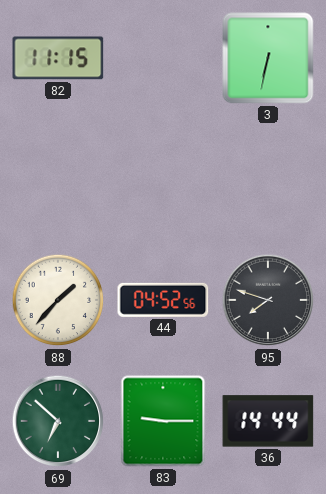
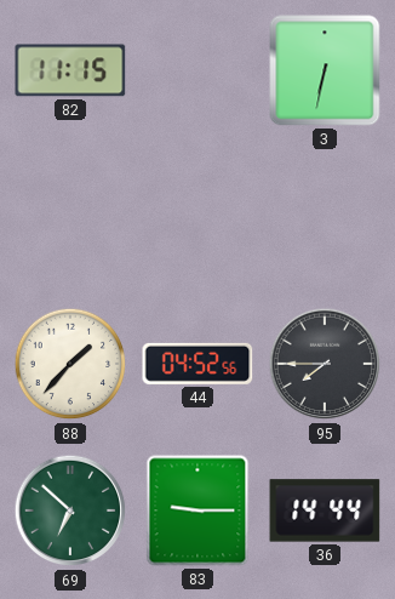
95: 7:48 -> 7:45 (325, 364)
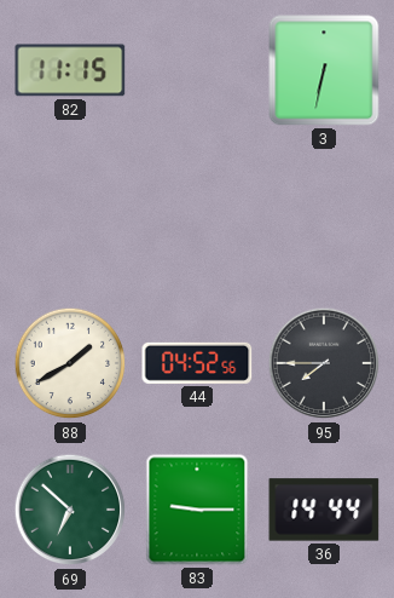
88: 1:37 -> 1:40 (70, 363)
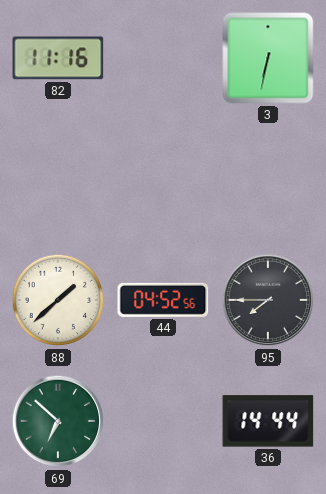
82: 11:15 -> 11:16 (58, 58)
88: 1:40 -> 1:38 (58, 300)
83: 9:15 -> none (197, 510)
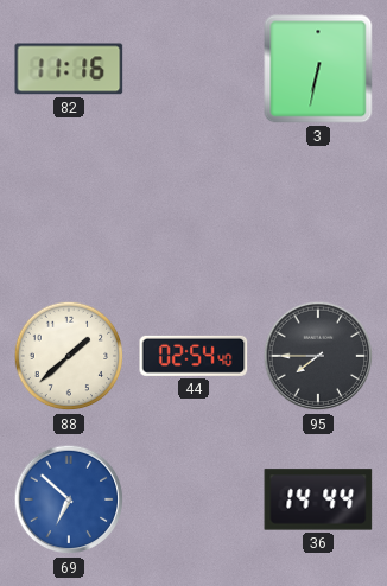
44: 04:52 -> 02:54 (193, 356)
69 dial: green -> blue (69, 499)
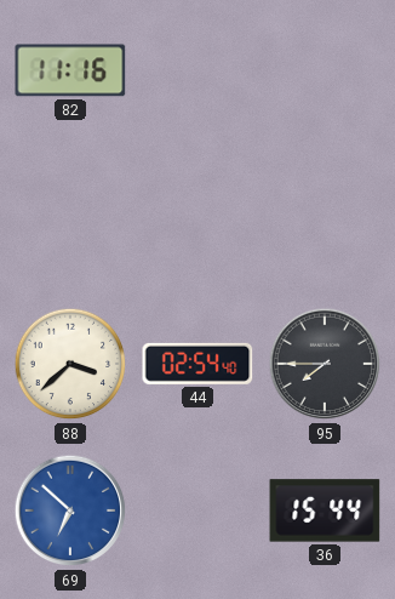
3: 6:32 -> none (318, 69)
88: 1:38 -> 3:38 (70, 364)
36: 14:44 -> 15:44 (325, 510)
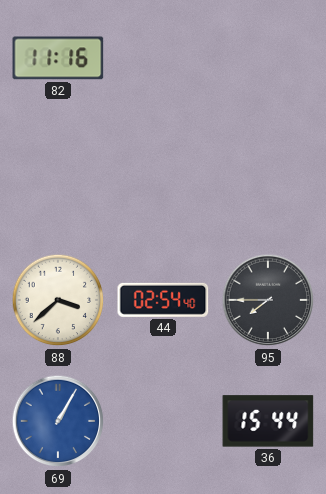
69: 6:52 -> 1:05 (58, 421)
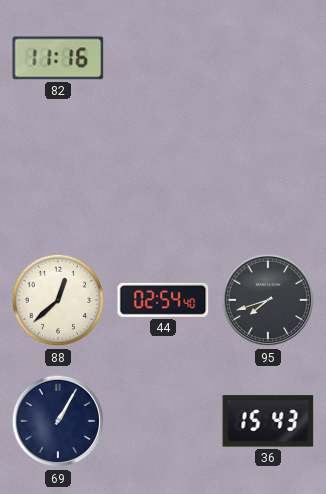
88: 3:38 -> 12:38 (58, 300)
95: 7:45 -> 7:42 (268, 300)
69 dial: blue -> navy (58, 421)
36: 15:44 -> 15:43 (268, 421)
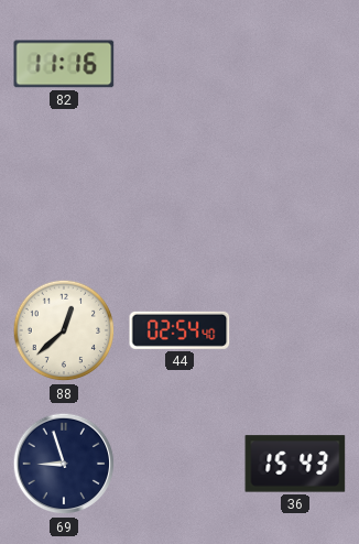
95: 7:42 -> none (268, 300)
69: 1:05 -> 8:57 (64, 464)
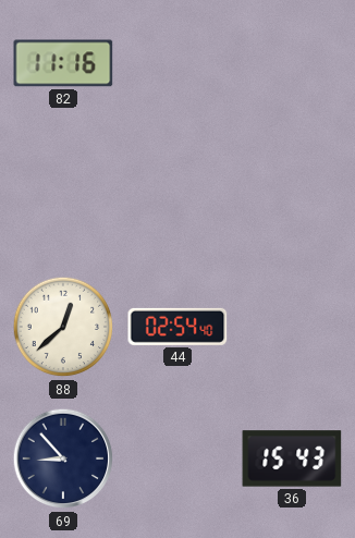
69: 8:57 -> 8:53 (63, 458)
